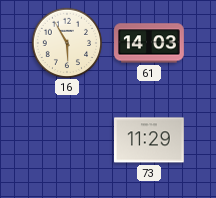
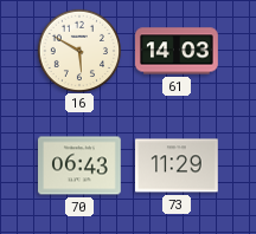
16: 5:55 -> 5:50 (78, 50)
70: none -> 06:43 (81, 165)
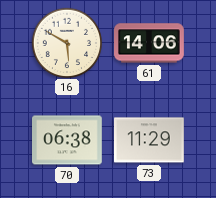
61: 14:03 -> 14:06 (150, 43)
70: 06:43 -> 06:38 (68, 140)
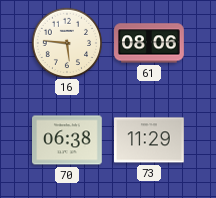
16: 5:50 -> 5:46 (66, 42)
61: 14:06 -> 08:06 (150, 43)
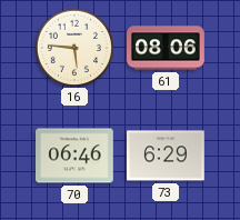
70: 06:38 -> 06:46 (76, 156)
73: 11:29 -> 6:29 (167, 156)
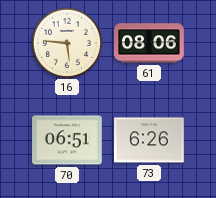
70: 06:46 -> 06:51 (68, 140)
73: 6:29 -> 6:26 (150, 140)
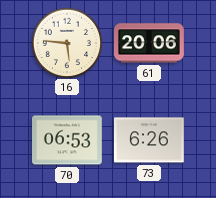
61: 08:06 -> 20:06 (150, 43)
70: 06:51 -> 06:53 (68, 140)
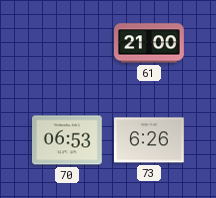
16: 5:46 -> none (66, 42)
61: 20:06 -> 21:00 (150, 43)
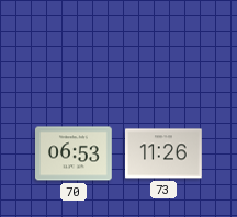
61: 21:00 -> none (150, 43)
73: 6:26 -> 11:26 (165, 153)
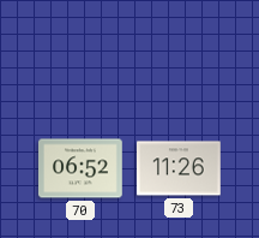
70: 06:53 -> 06:52 (82, 168)
